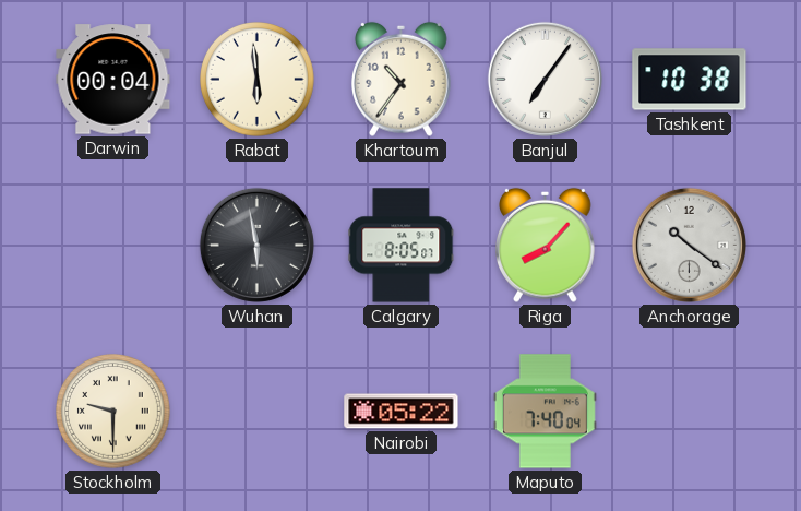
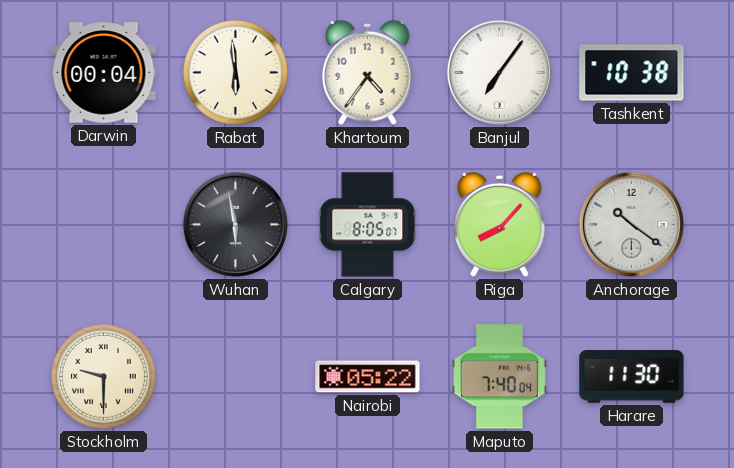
Khartoum: 10:36 -> 4:36 (368, 72)
Harare: none -> 11:30 (632, 377)
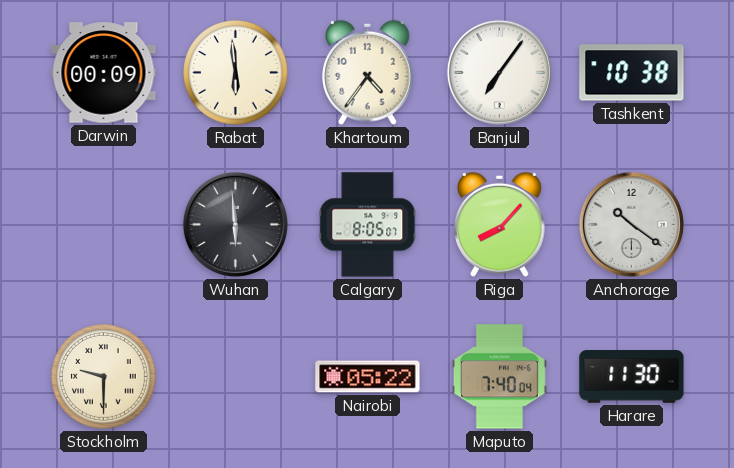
Darwin: 00:04 -> 00:09 (104, 73)
Wuhan: 5:58 -> 5:59 (235, 224)
